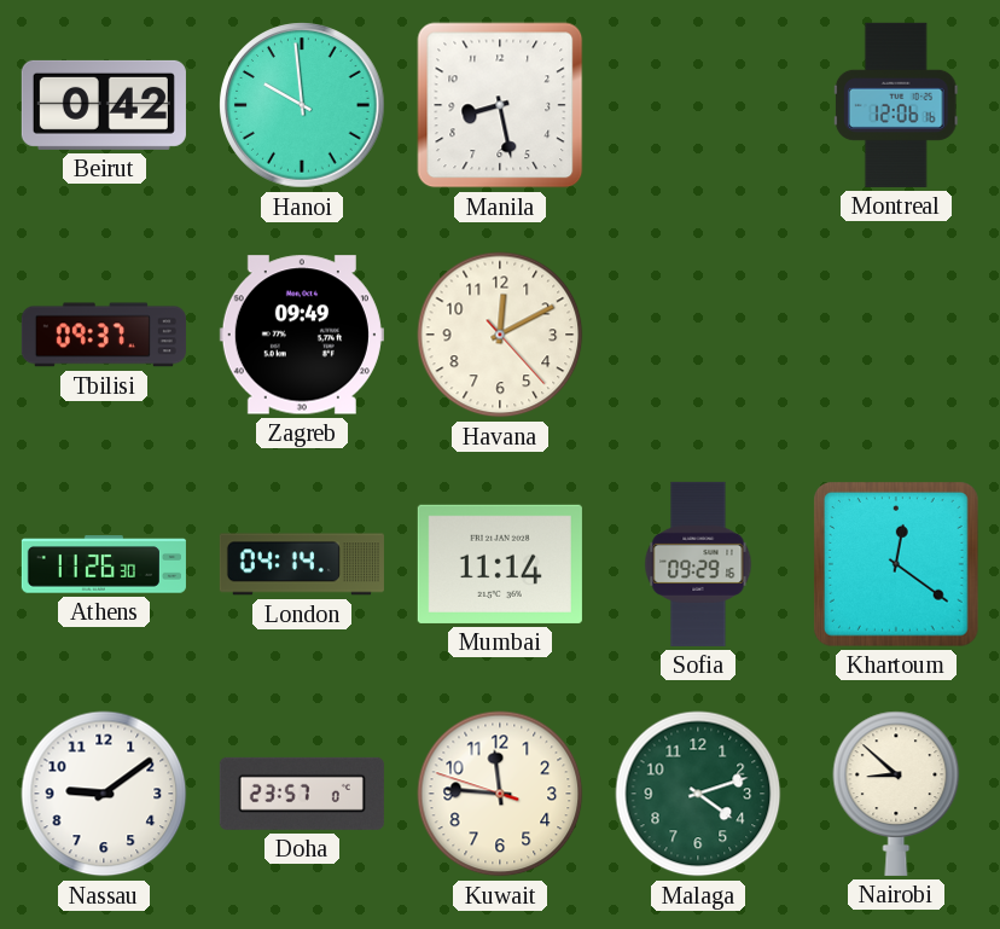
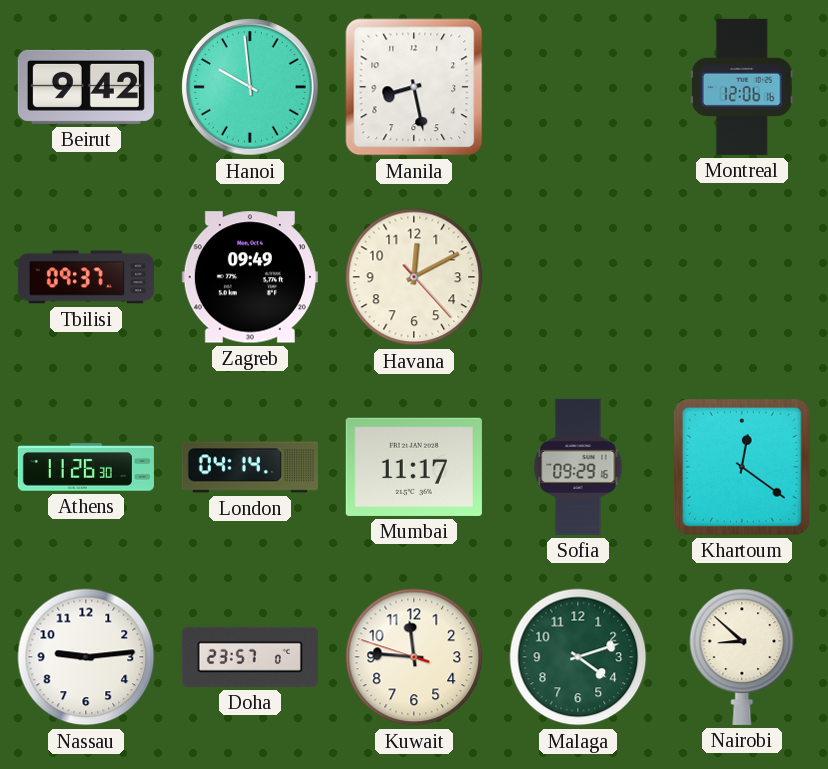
Beirut: 0:42 -> 9:42 (86, 87)
Mumbai: 11:14 -> 11:17 (414, 467)
Nassau: 9:09 -> 9:14 (86, 657)
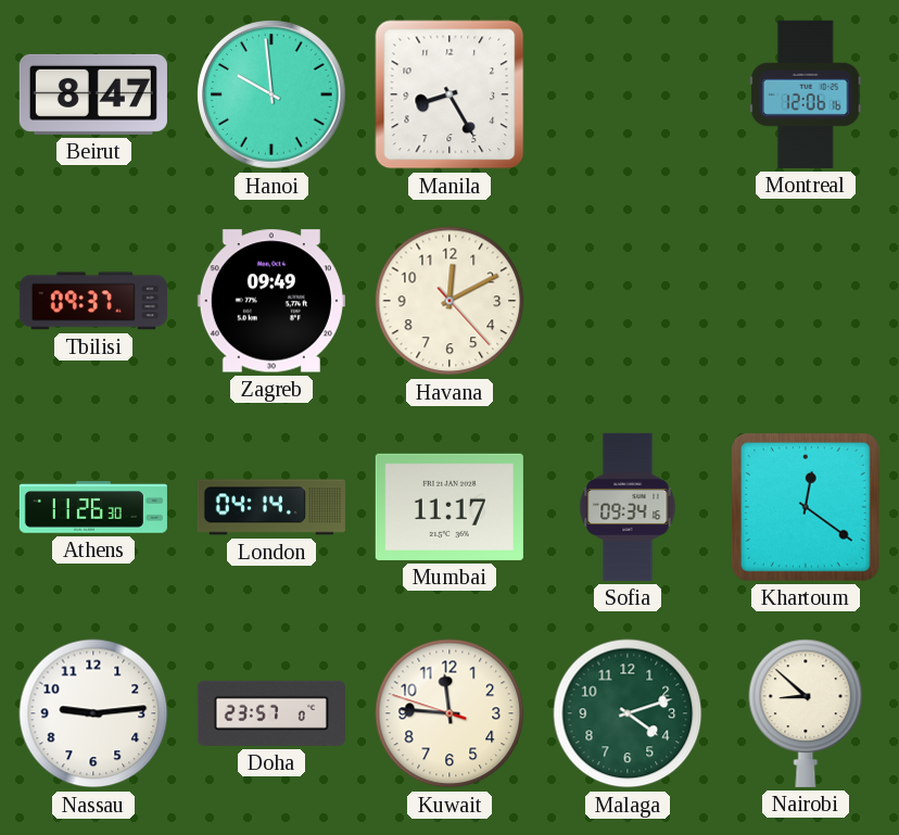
Beirut: 9:42 -> 8:47 (93, 94)
Manila: 8:28 -> 8:25 (449, 94)
Sofia: 09:29 -> 09:34 (628, 507)
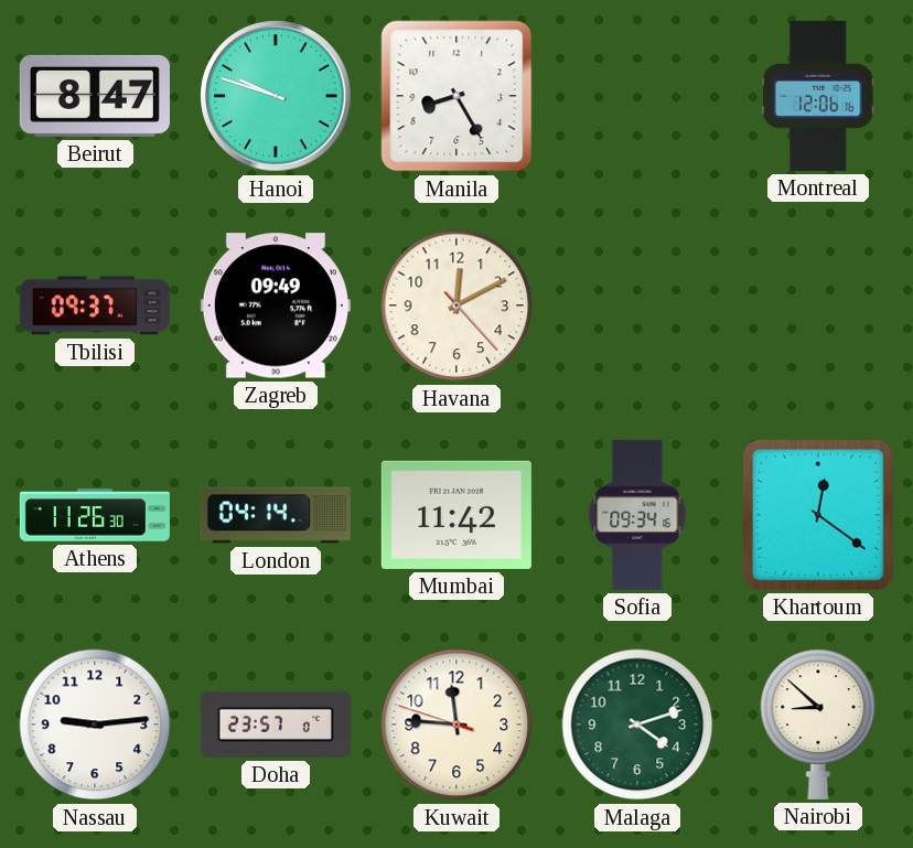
Hanoi: 9:59 -> 9:48 (276, 96)
Mumbai: 11:17 -> 11:42 (456, 515)
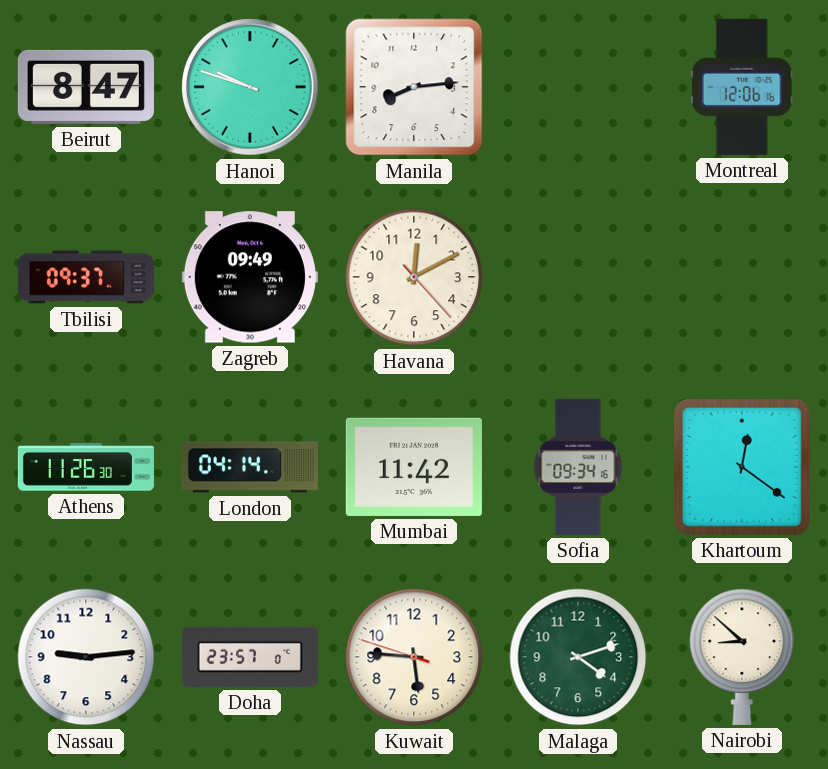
Manila: 8:25 -> 8:14 (414, 87)
Kuwait: 11:45 -> 5:45 (414, 657)
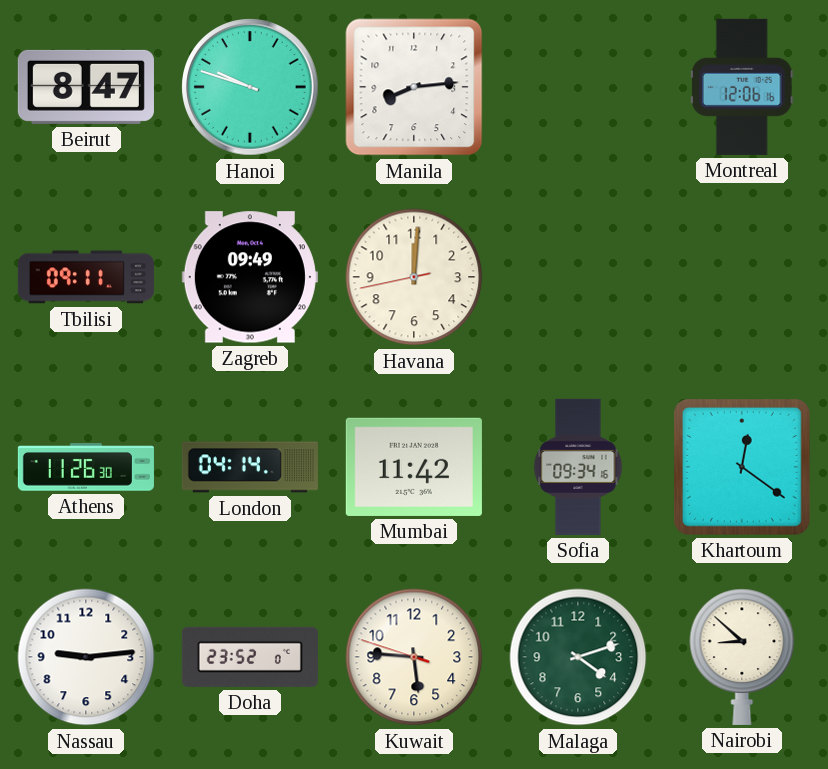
Tbilisi: 09:37 -> 09:11 (86, 277)
Havana: 12:10 -> 12:00 (414, 277)
Doha: 23:57 -> 23:52 (250, 657)
